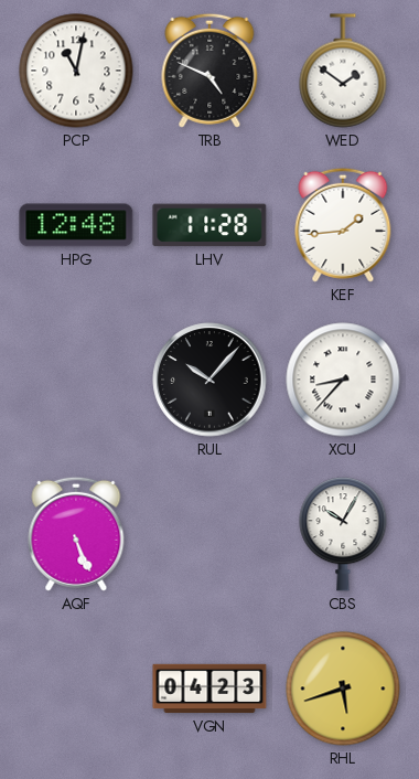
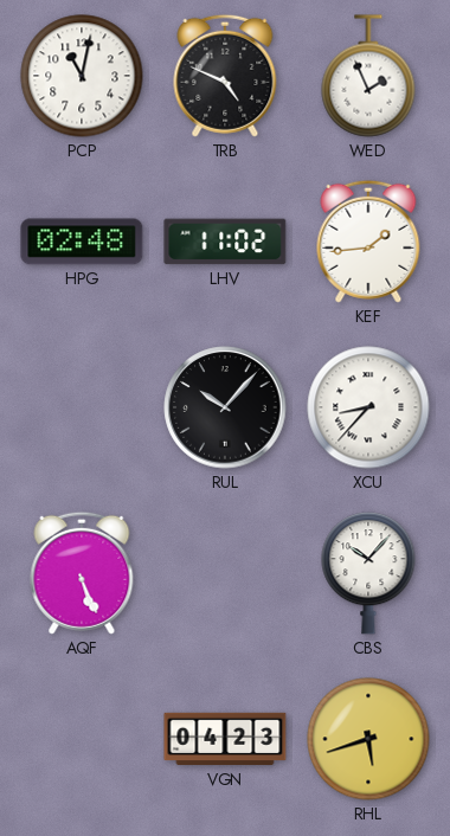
WED: 1:51 -> 1:56 (368, 76)
HPG: 12:48 -> 02:48 (82, 242)
LHV: 11:28 -> 11:02 (225, 242)
CBS: 10:05 -> 10:07 (368, 573)
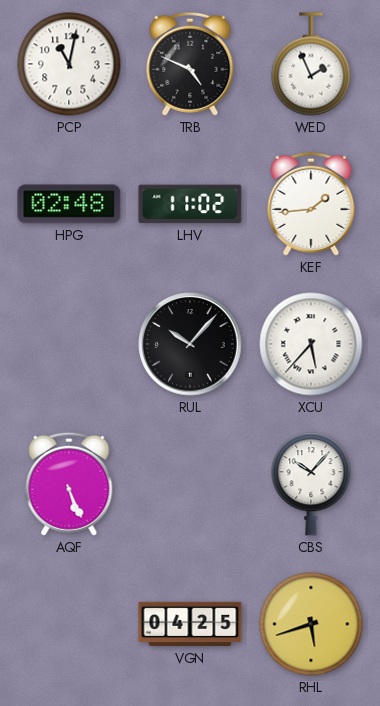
XCU: 8:37 -> 5:37 (311, 344)
VGN: 04:23 -> 04:25 (190, 624)
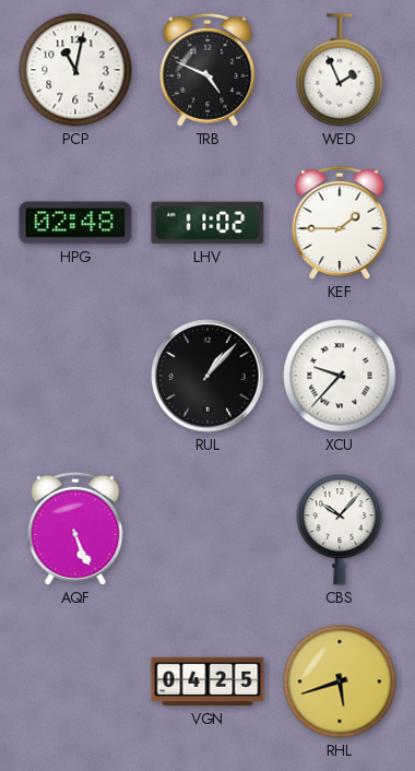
KEF: 1:44 -> 1:45 (340, 223)
RUL: 10:07 -> 1:07 (207, 376)
XCU: 5:37 -> 9:37 (340, 376)
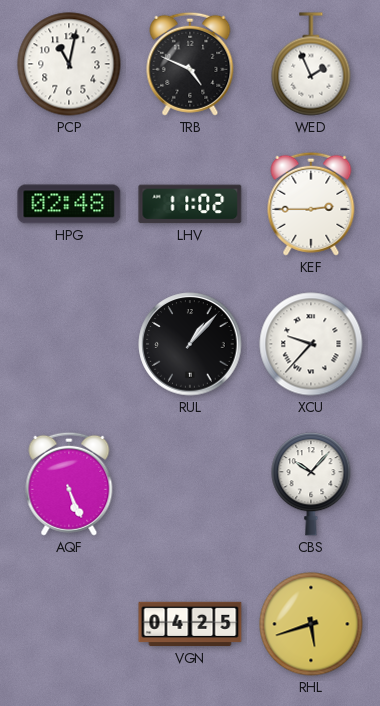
KEF: 1:45 -> 2:45 (311, 204)
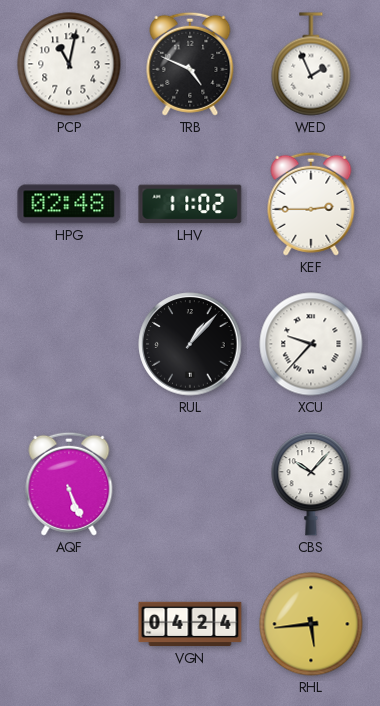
VGN: 04:25 -> 04:24 (190, 624)
RHL: 5:42 -> 5:44 (311, 624)
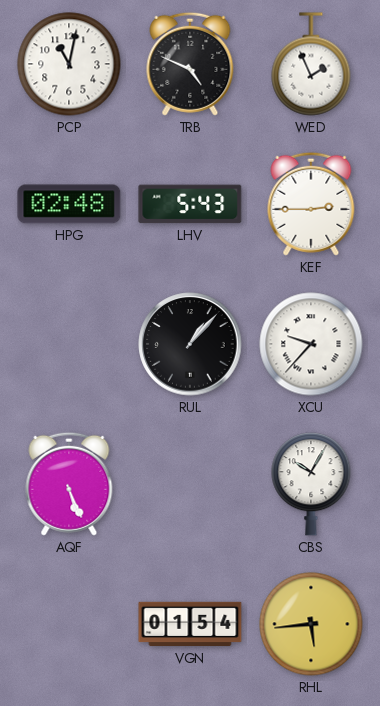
LHV: 11:02 -> 5:43 (190, 204)
CBS: 10:07 -> 10:05 (311, 484)
VGN: 04:24 -> 01:54 (190, 624)
